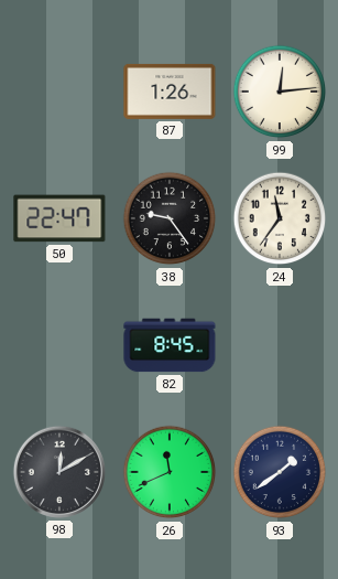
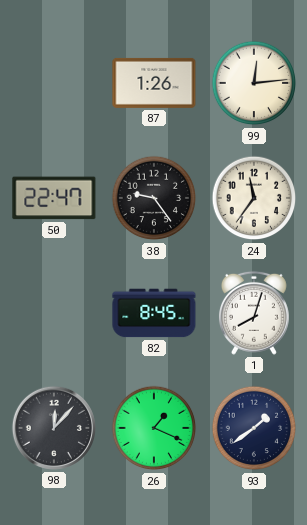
1: none -> 8:03 (254, 313)
98: 12:10 -> 12:07 (54, 428)
26: 11:41 -> 1:19 (154, 428)
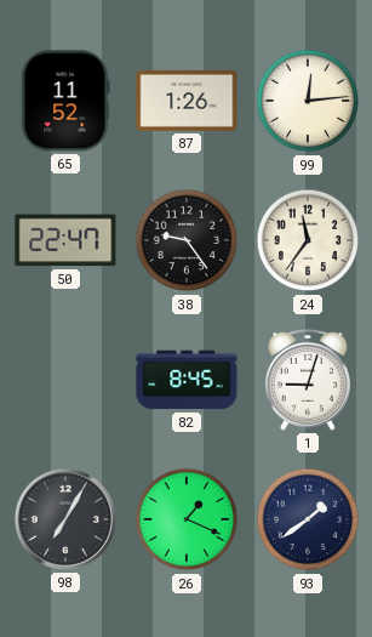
65: none -> 11:52 (65, 101)
1: 8:03 -> 9:03 (308, 380)
98: 12:07 -> 7:05 (65, 519)
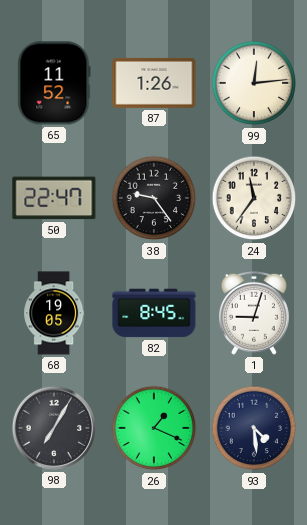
68: none -> 19:05 (54, 313)
93: 1:39 -> 4:29 (254, 428)
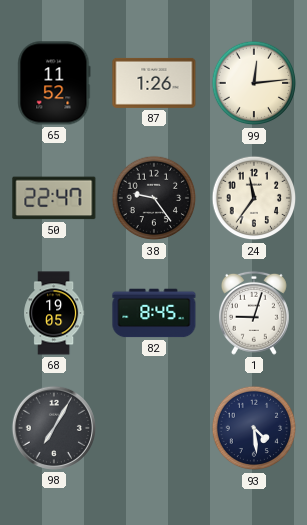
26: 1:19 -> none (154, 428)
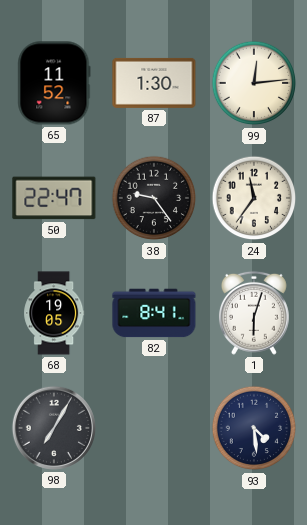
87: 1:26 -> 1:30 (154, 83)
82: 8:45 -> 8:41 (154, 313)
1: 9:03 -> 6:03 (254, 313)
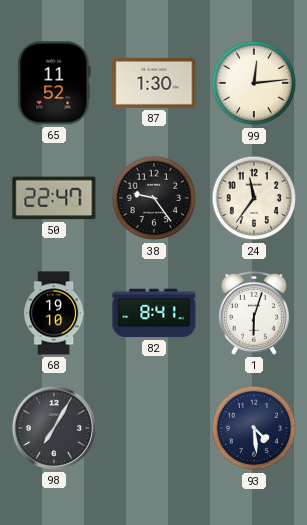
68: 19:05 -> 19:10 (54, 313)
